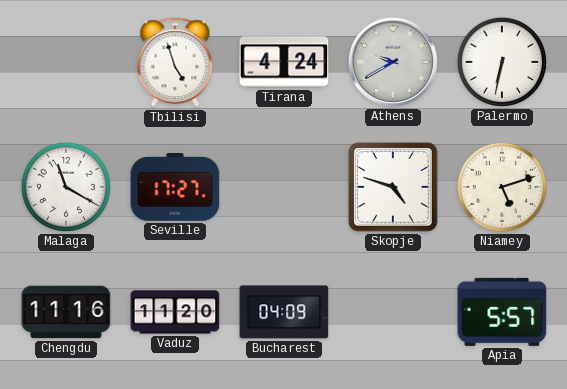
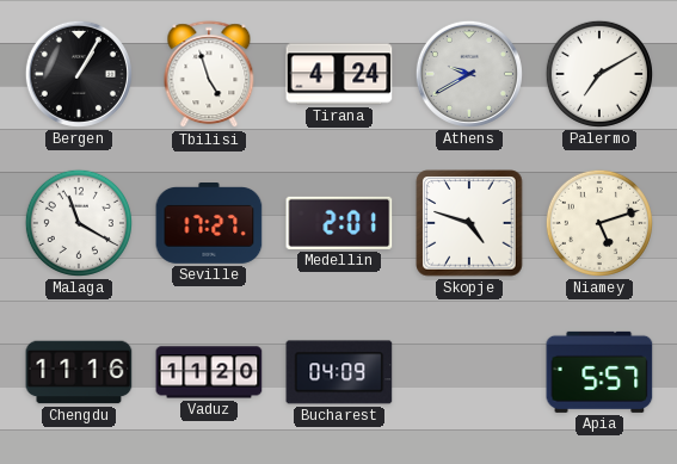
Bergen: none -> 1:05 (79, 74)
Palermo: 6:32 -> 7:10 (599, 74)
Medellin: none -> 2:01 (339, 223)
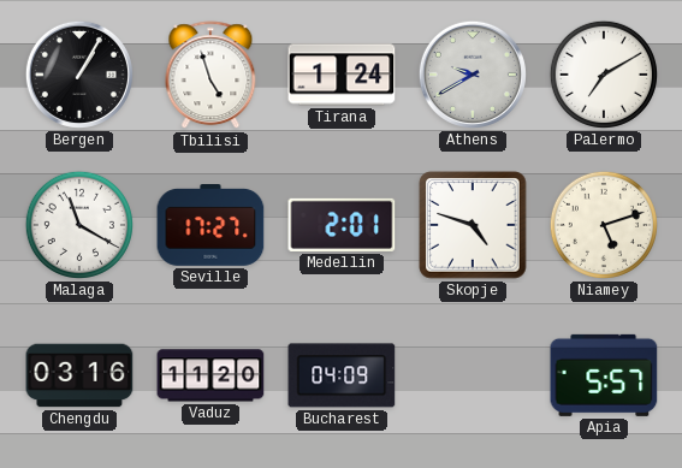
Tirana: 4:24 -> 1:24 (342, 75)
Chengdu: 11:16 -> 03:16 (79, 375)
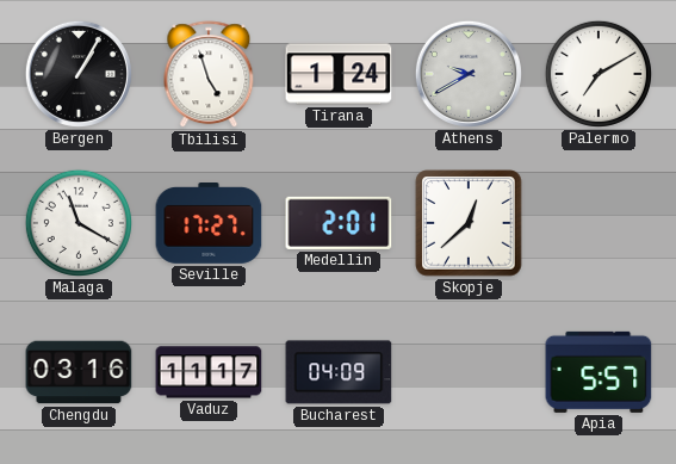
Skopje: 4:48 -> 12:38 (469, 223)
Niamey: 5:12 -> none (604, 225)
Vaduz: 11:20 -> 11:17 (209, 372)
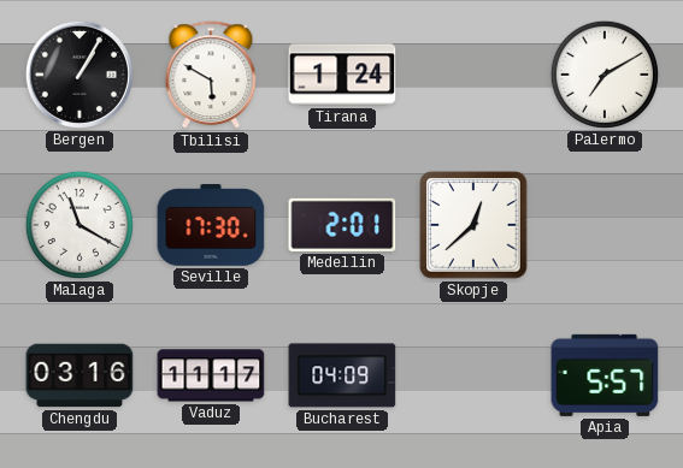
Tbilisi: 4:57 -> 5:50 (211, 76)
Athens: 9:40 -> none (469, 74)
Seville: 17:27 -> 17:30 (211, 226)
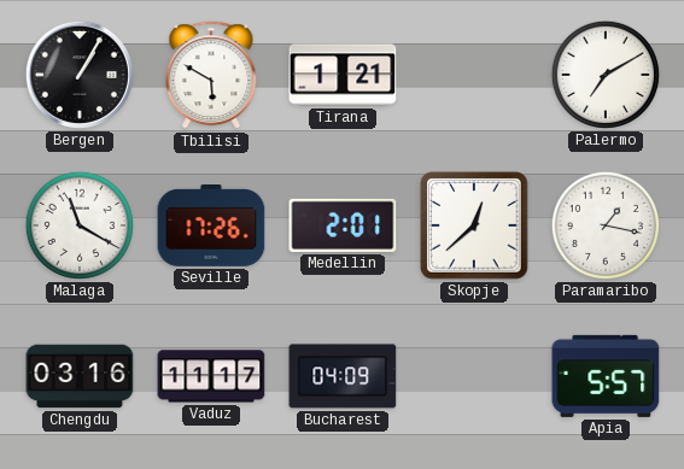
Tirana: 1:24 -> 1:21 (343, 75)
Seville: 17:30 -> 17:26 (211, 227)
Paramaribo: none -> 1:17 (606, 225)
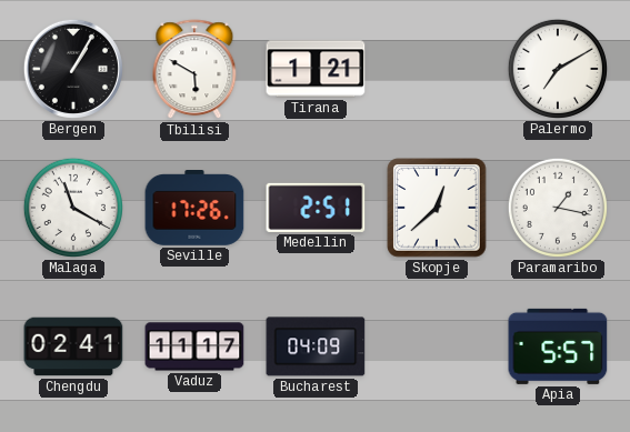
Medellin: 2:01 -> 2:51 (316, 208)
Chengdu: 03:16 -> 02:41 (73, 346)
